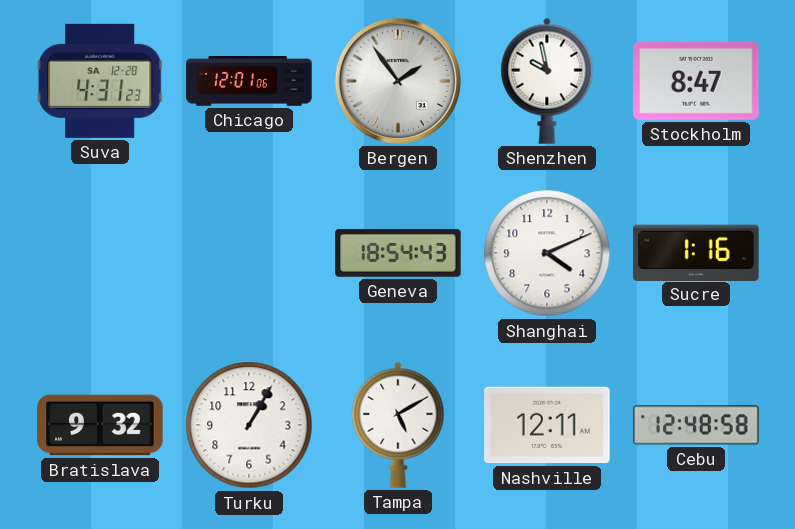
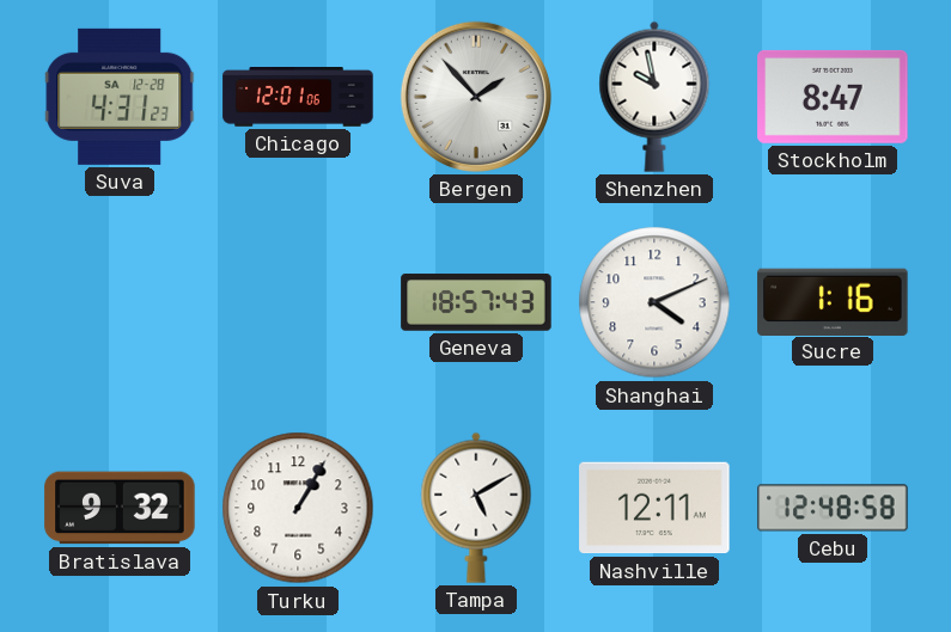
Bergen: 1:54 -> 1:53 (476, 97)
Geneva: 18:54 -> 18:57 (476, 302)
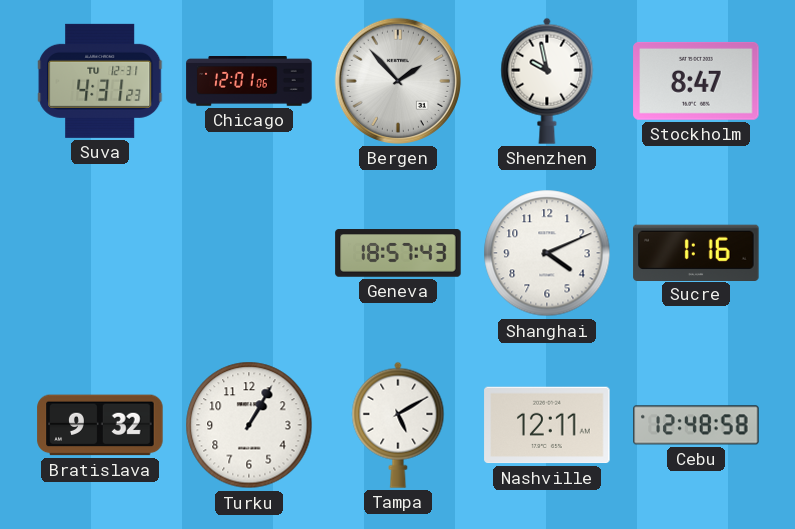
Suva date: SA 12-28 -> TU 12-31 (100, 81)
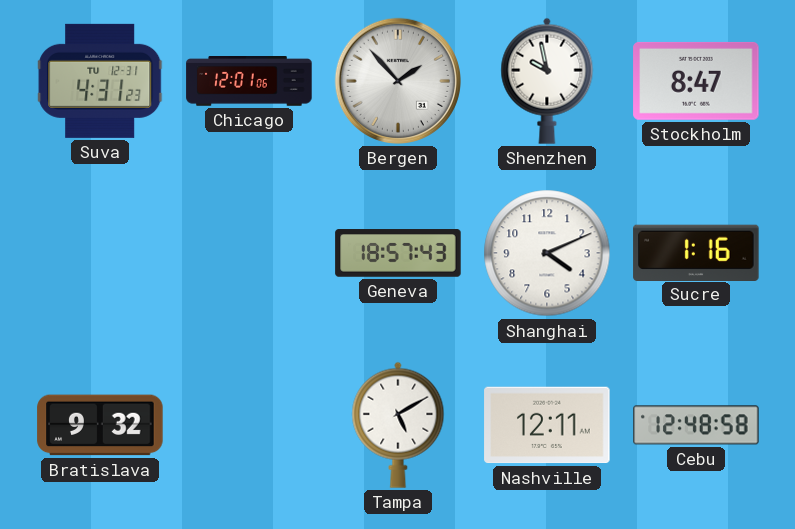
Turku: 1:05 -> none (249, 425)
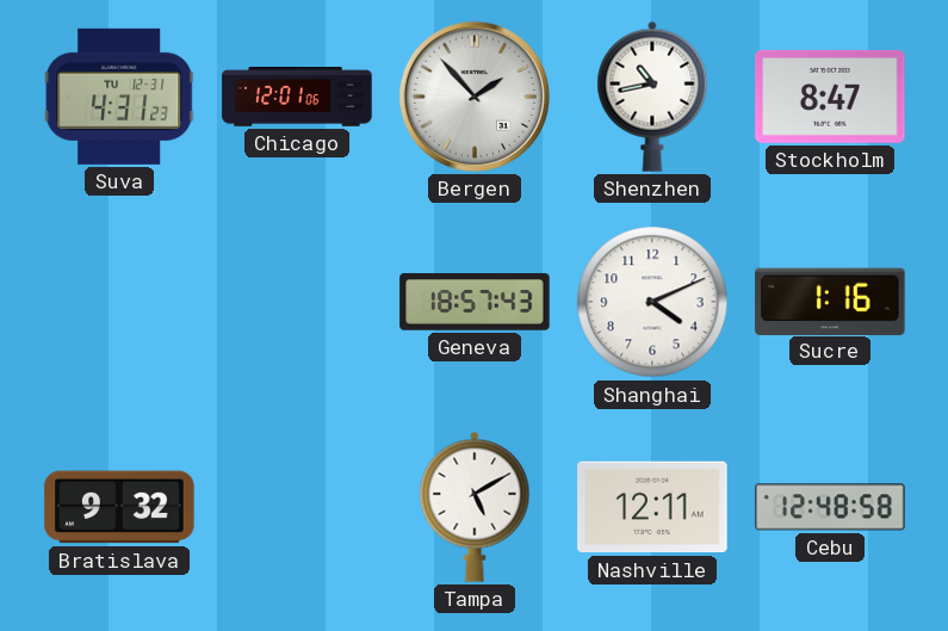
Shenzhen: 9:58 -> 10:43 (652, 97)
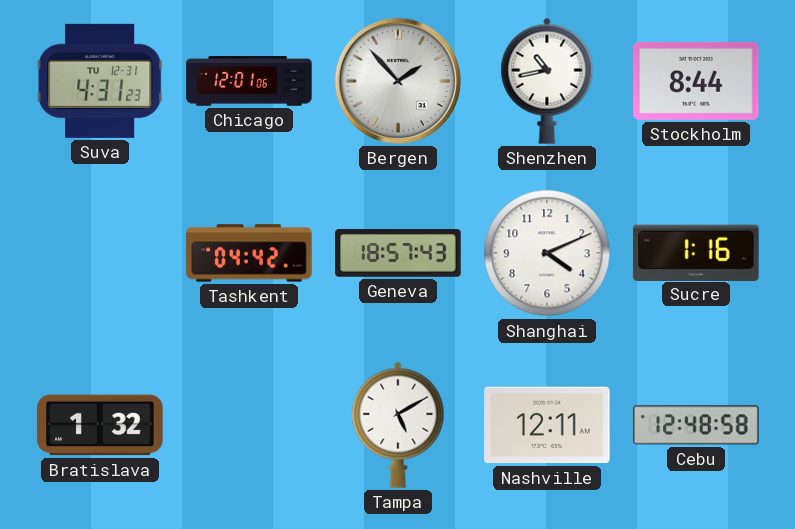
Stockholm: 8:47 -> 8:44 (696, 81)
Tashkent: none -> 04:42 (249, 253)
Bratislava: 9:32 -> 1:32 (100, 425)
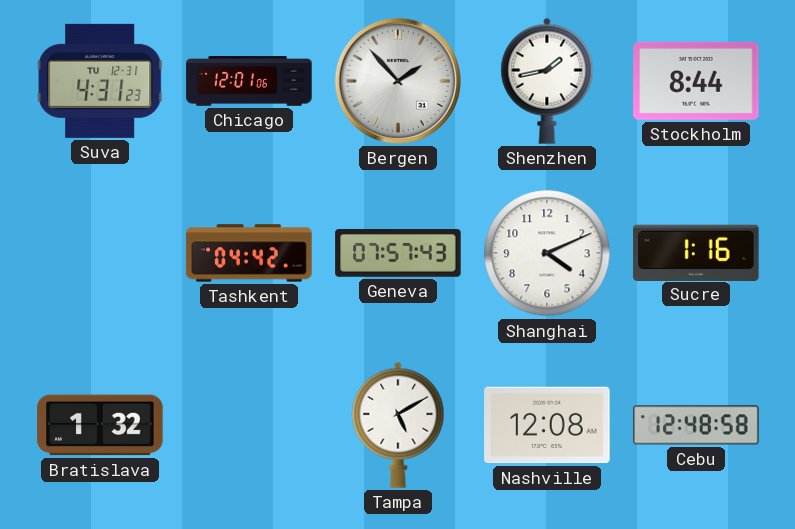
Shenzhen: 10:43 -> 1:43 (547, 81)
Geneva: 18:57 -> 07:57 (398, 253)
Nashville: 12:11 -> 12:08 (547, 425)
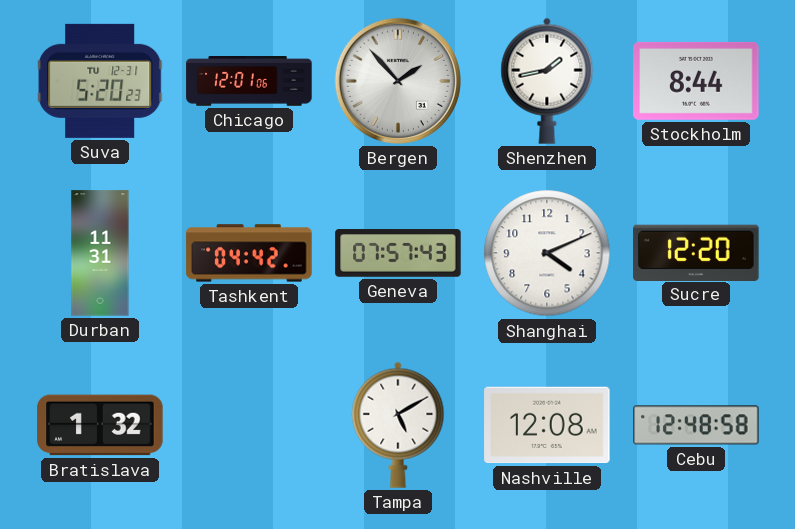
Suva: 4:31 -> 5:20 (100, 81)
Durban: none -> 11:31 (100, 253)
Sucre: 1:16 -> 12:20 (696, 252)
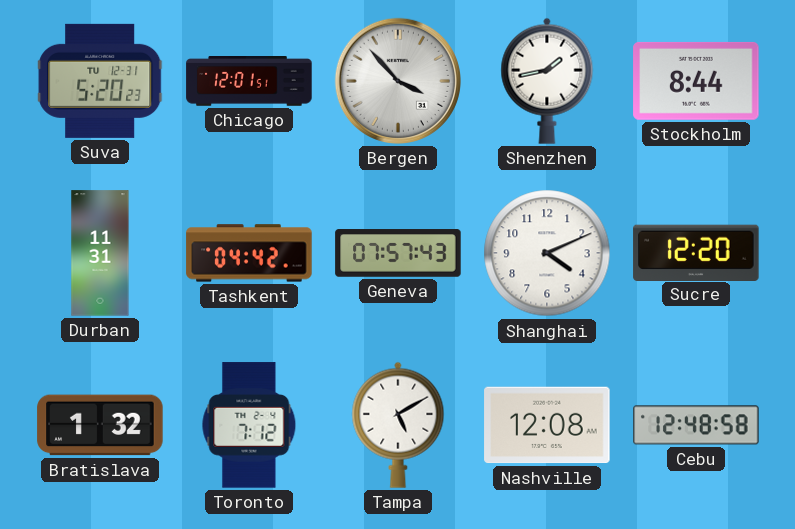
Chicago: 12:01:06 -> 12:01:51 (249, 82)
Bergen: 1:53 -> 3:53 (398, 81)
Toronto: none -> 7:12 (249, 425)
